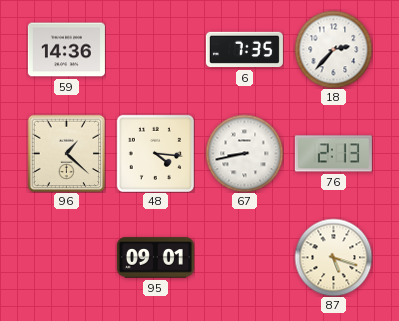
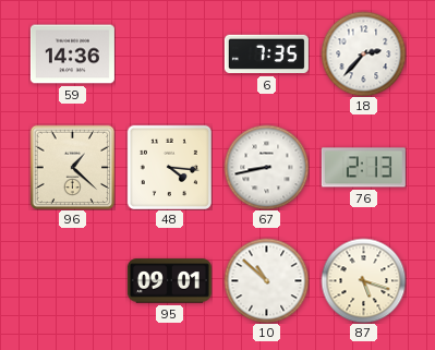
10: none -> 10:52 (266, 280)
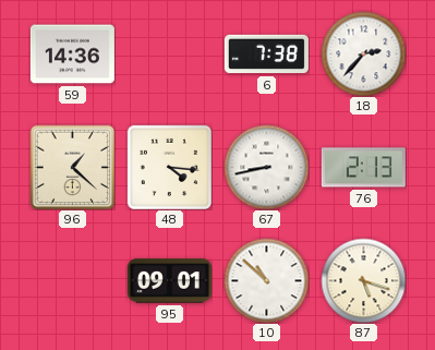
6: 7:35 -> 7:38 (266, 55)
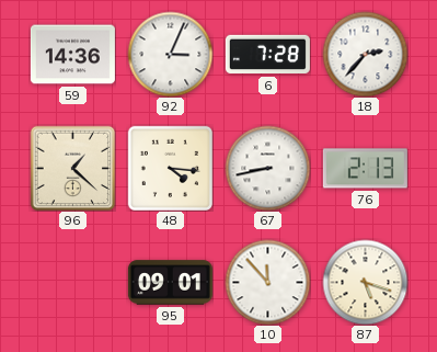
92: none -> 3:04 (170, 54)
6: 7:38 -> 7:28 (267, 55)
10: 10:52 -> 11:53 (267, 282)
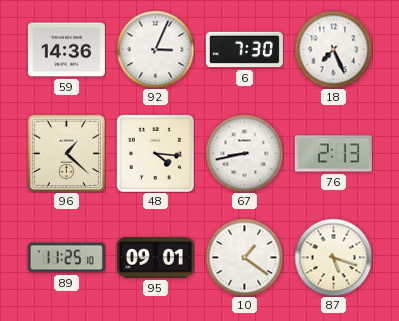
6: 7:28 -> 7:30 (244, 50)
18: 2:37 -> 7:26 (333, 49)
89: none -> 11:25 (66, 258)
10: 11:53 -> 1:21 (244, 257)
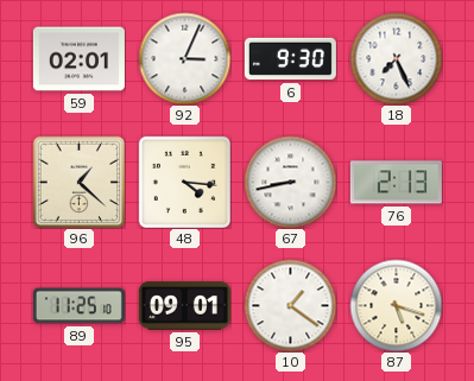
59: 14:36 -> 02:01 (78, 59)
6: 7:30 -> 9:30 (290, 59)
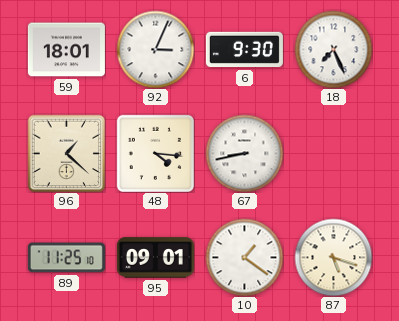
59: 02:01 -> 18:01 (66, 50)
76: 2:13 -> none (396, 183)
